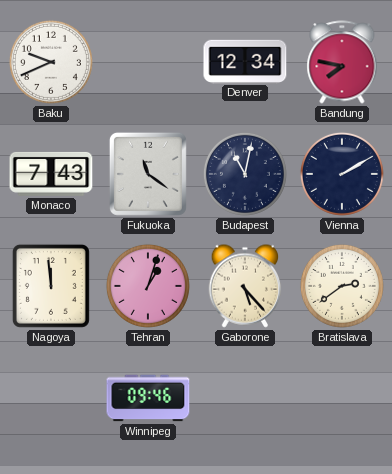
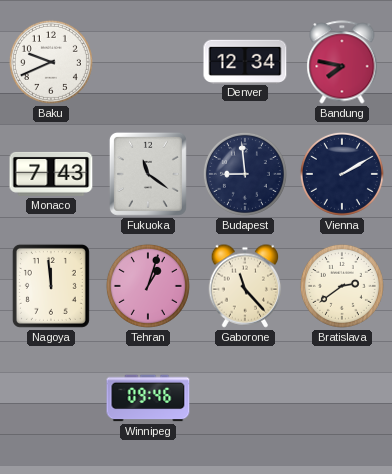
Budapest: 11:02 -> 8:59 (245, 174)
Gaborone: 5:23 -> 11:23 (245, 286)
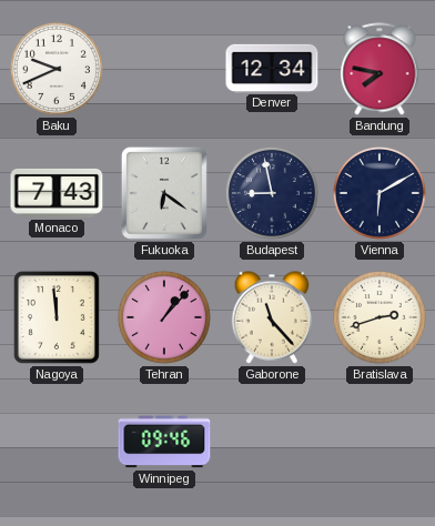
Fukuoka: 11:21 -> 6:21 (164, 193)
Budapest: 8:59 -> 8:58 (272, 193)
Vienna: 2:10 -> 6:10 (380, 193)
Tehran: 1:03 -> 1:07 (164, 317)
Bratislava: 2:39 -> 2:42 (380, 317)
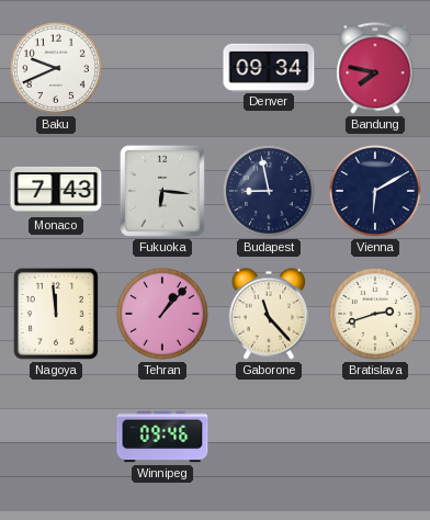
Denver: 12:34 -> 09:34 (269, 67)
Fukuoka: 6:21 -> 6:16 (162, 191)
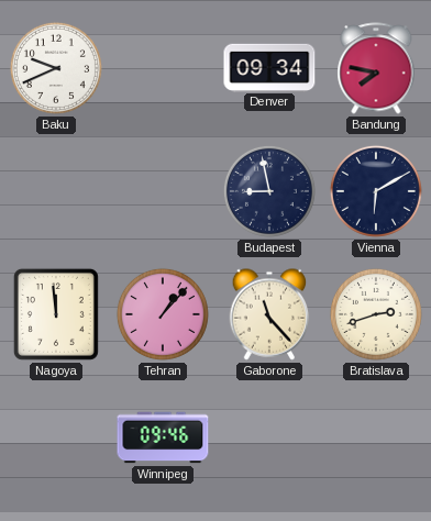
Monaco: 7:43 -> none (56, 191)
Fukuoka: 6:16 -> none (162, 191)
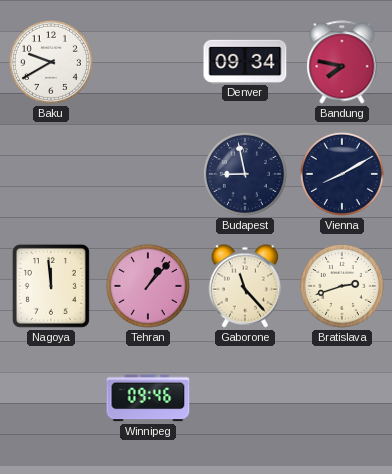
Baku: 9:41 -> 9:40 (51, 62)
Vienna: 6:10 -> 8:10 (342, 174)
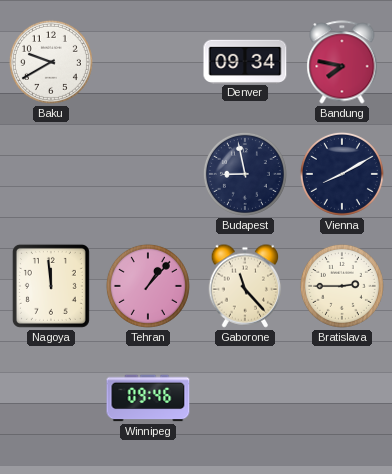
Bratislava: 2:42 -> 2:45 (342, 286)
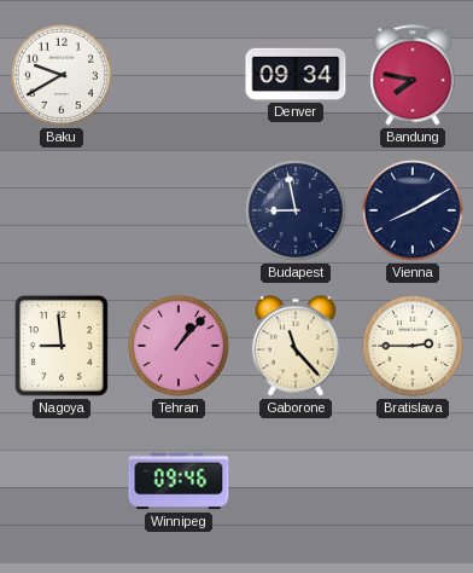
Nagoya: 11:59 -> 8:59 (62, 346)
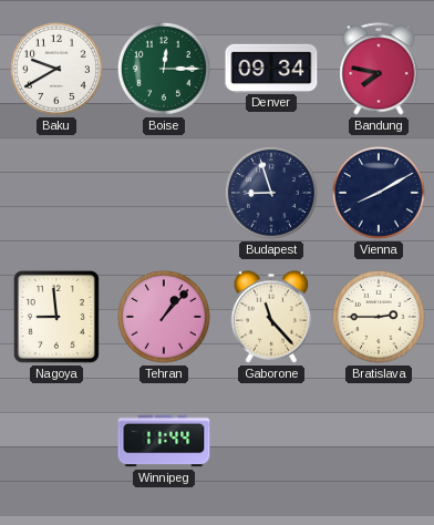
Boise: none -> 12:15 (164, 69)
Budapest: 8:58 -> 8:57 (271, 193)
Winnipeg: 09:46 -> 11:44 (164, 441)
